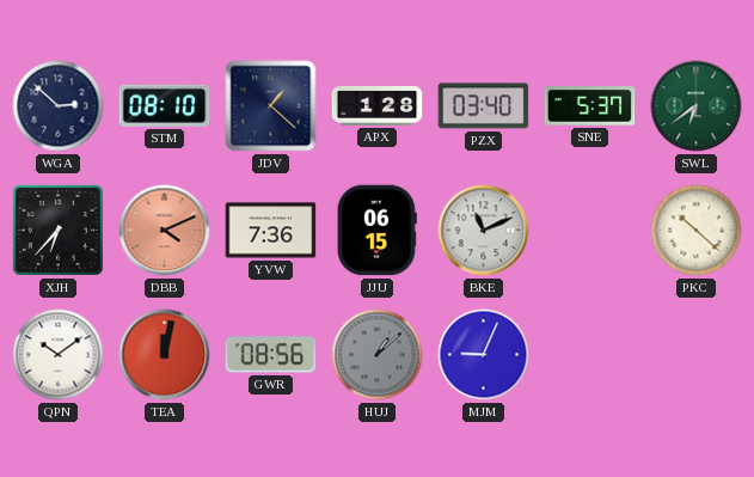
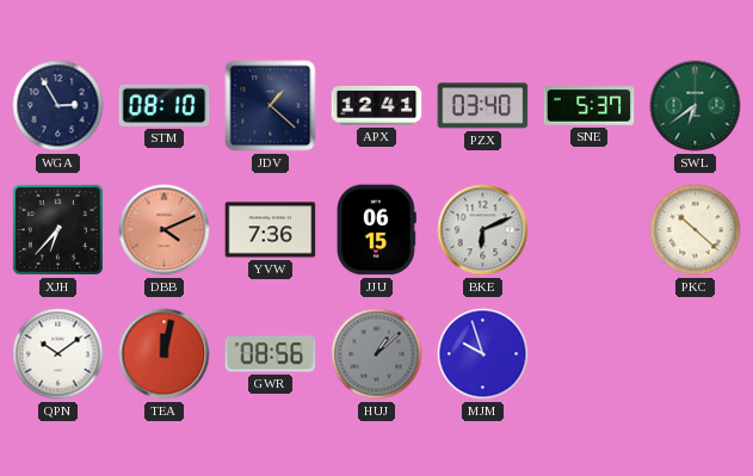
WGA: 2:52 -> 2:55 (58, 106)
APX: 1:28 -> 12:41 (377, 105)
BKE: 11:11 -> 6:11 (483, 230)
MJM: 9:04 -> 9:57 (483, 354)
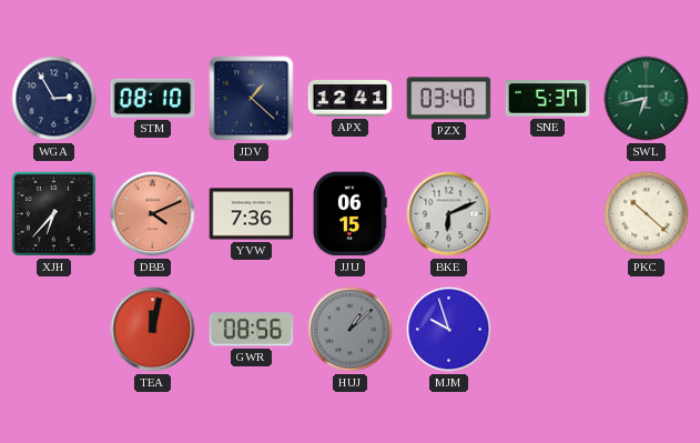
SWL: 6:39 -> 6:43 (647, 99)
QPN: 10:09 -> none (58, 354)
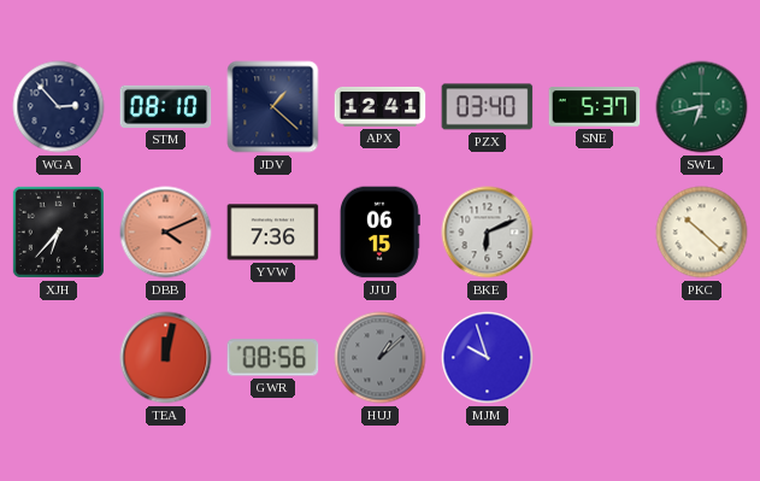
WGA: 2:55 -> 2:53 (59, 107)
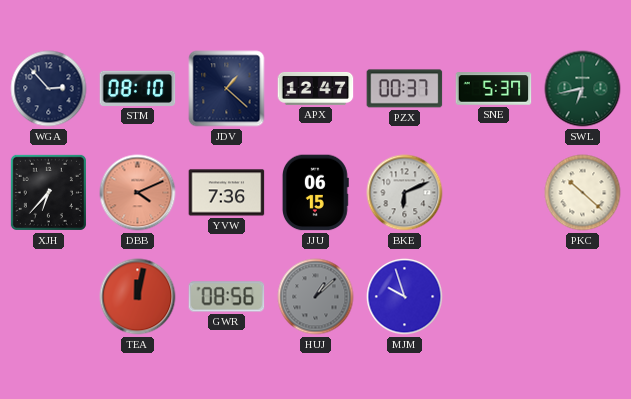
APX: 12:41 -> 12:47 (316, 88)
PZX: 03:40 -> 00:37 (405, 89)
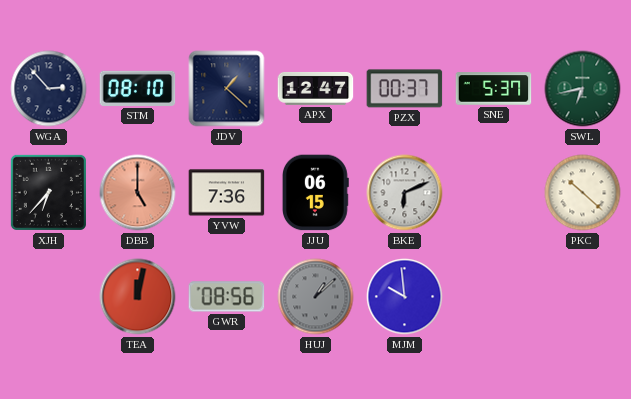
DBB: 4:11 -> 5:00 (138, 193)
MJM: 9:57 -> 9:59 (405, 297)
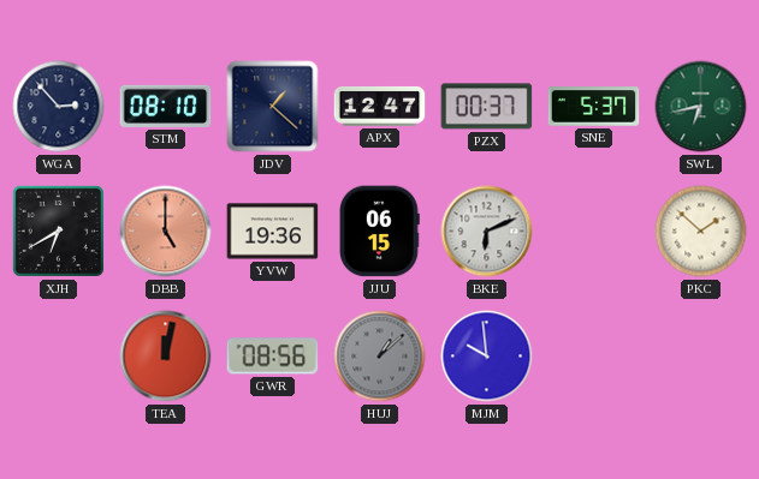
XJH: 6:37 -> 6:40 (58, 230)
YVW: 7:36 -> 19:36 (273, 232)
PKC: 10:22 -> 1:52 (701, 232)
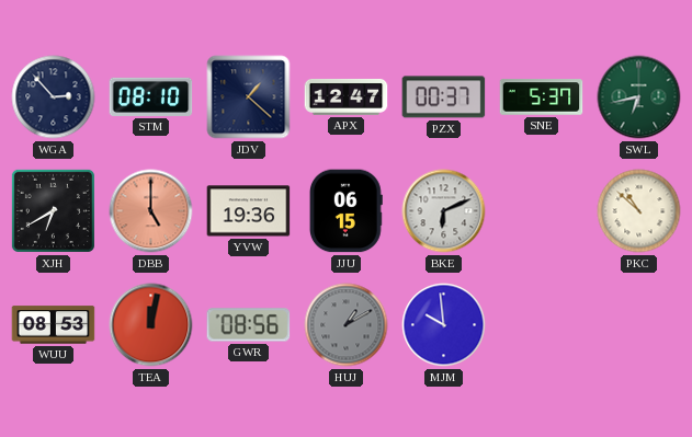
PKC: 1:52 -> 10:52 (639, 211)
WUU: none -> 08:53 (54, 325)
HUJ: 1:08 -> 1:10 (347, 325)
